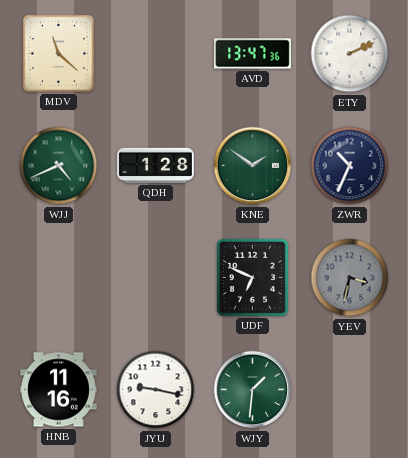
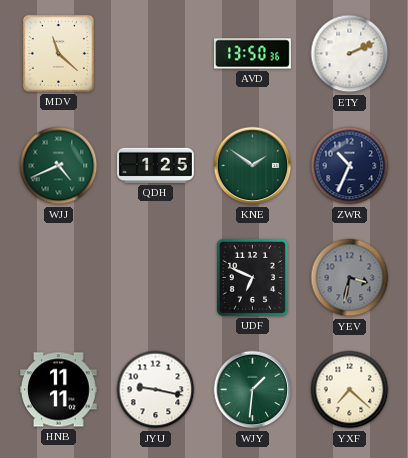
AVD: 13:47 -> 13:50 (253, 54)
QDH: 1:28 -> 1:25 (156, 165)
HNB: 11:16 -> 11:11 (59, 390)
YXF: none -> 7:22 (350, 390)
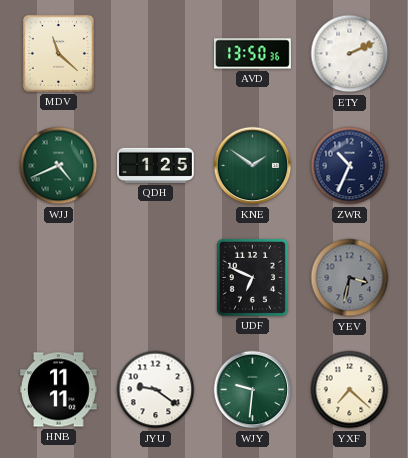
JYU: 9:17 -> 9:21 (156, 390)
WJY: 1:31 -> 9:31 (253, 390)
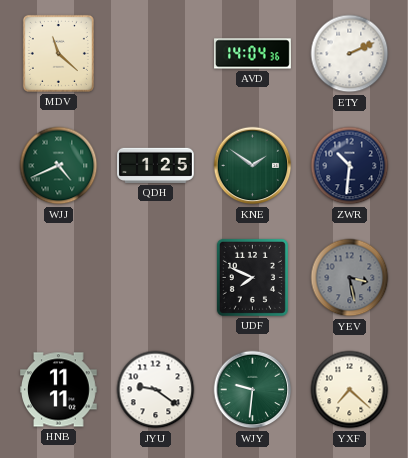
AVD: 13:50 -> 14:04 (253, 54)
ZWR: 10:34 -> 10:31 (350, 166)
UDF: 6:49 -> 7:49 (252, 277)
YEV: 3:32 -> 3:28 (350, 278)
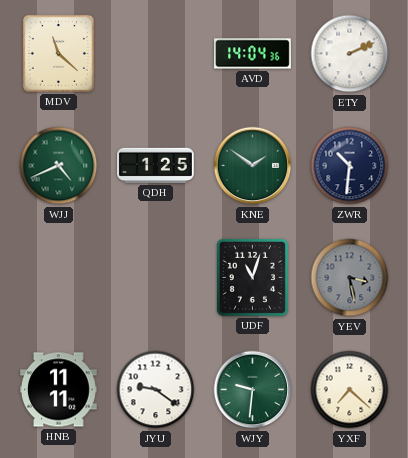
UDF: 7:49 -> 11:03 (252, 277)
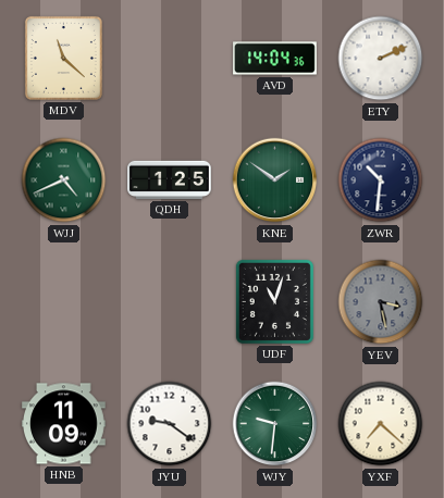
HNB: 11:11 -> 11:09 (64, 424)
